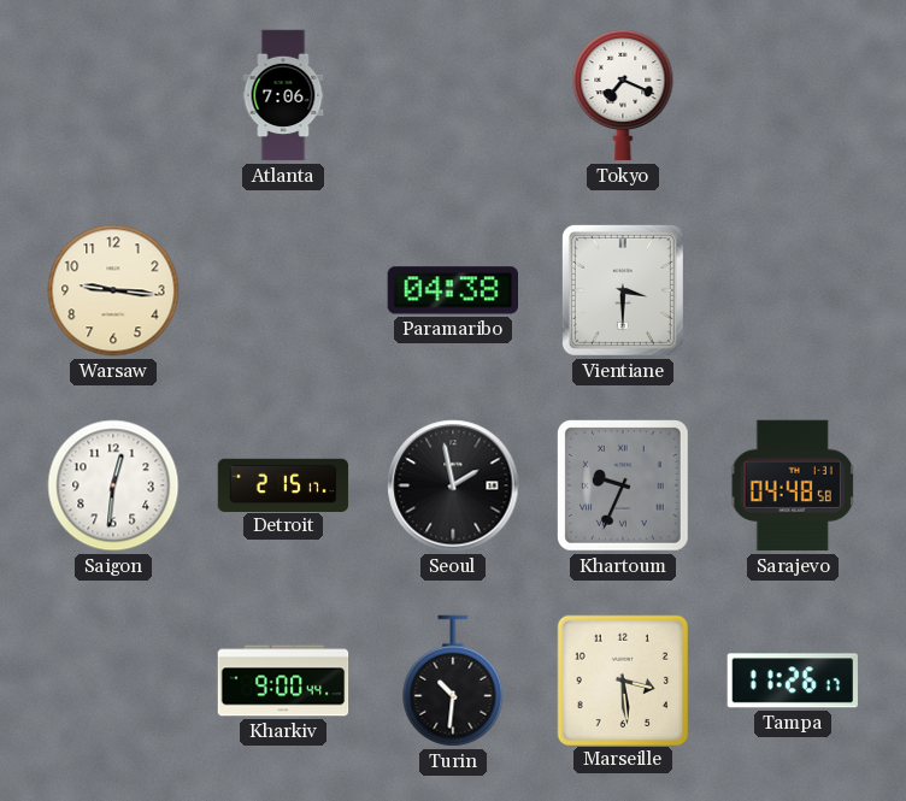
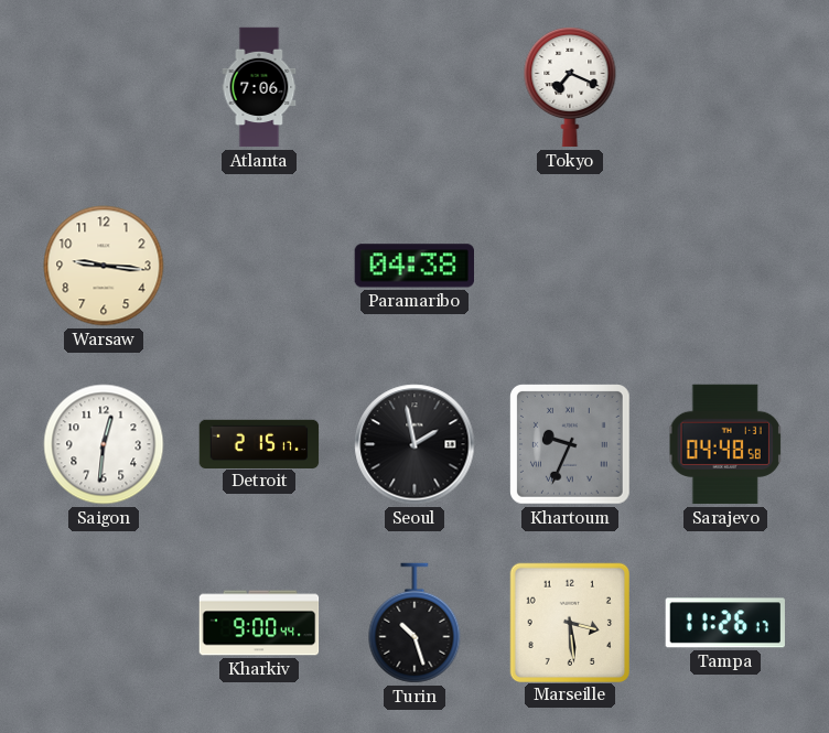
Vientiane: 3:30 -> none (623, 290)
Turin: 10:31 -> 10:27 (415, 623)
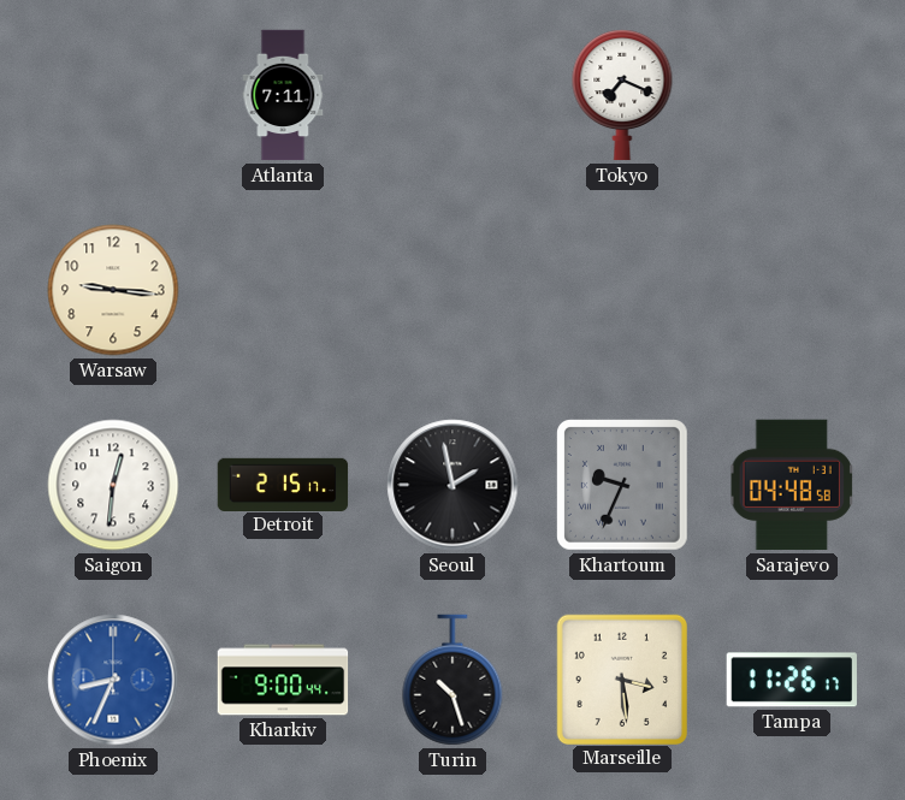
Atlanta: 7:06 -> 7:11 (283, 95)
Paramaribo: 04:38 -> none (413, 266)
Phoenix: none -> 8:34 (113, 680)
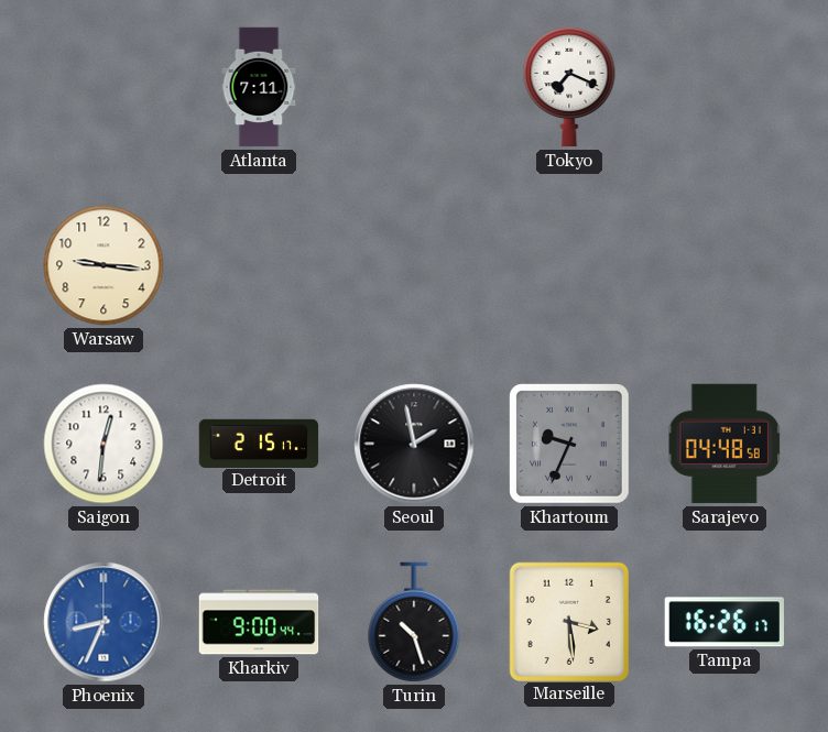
Tampa: 11:26 -> 16:26 (724, 622)
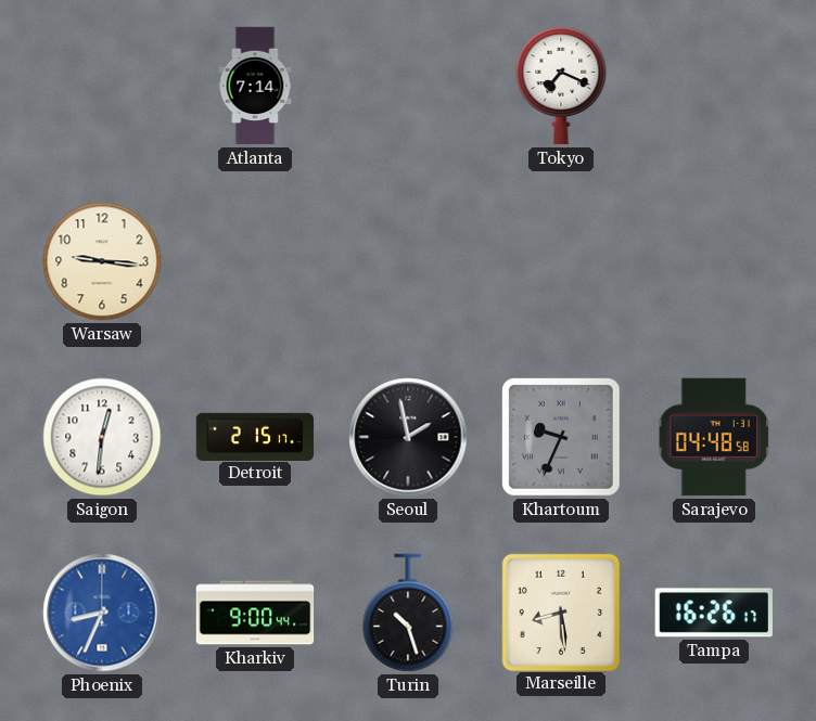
Atlanta: 7:11 -> 7:14 (255, 86)
Marseille: 3:29 -> 8:29 (560, 611)
